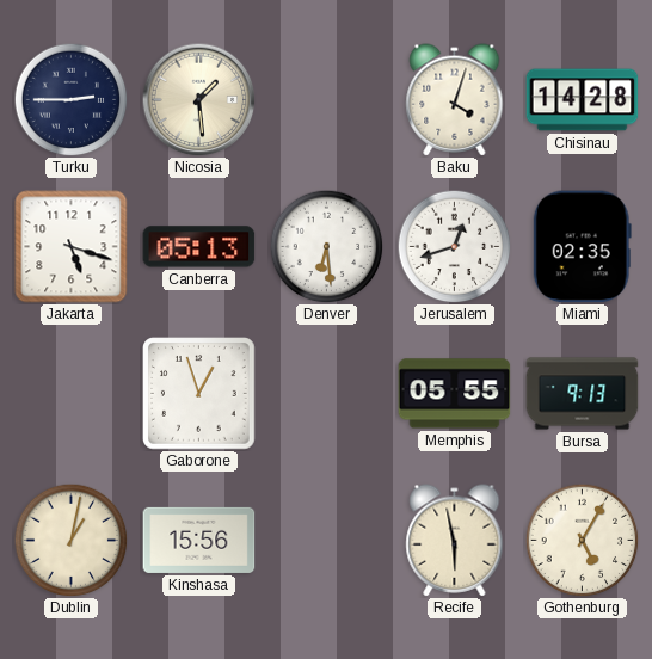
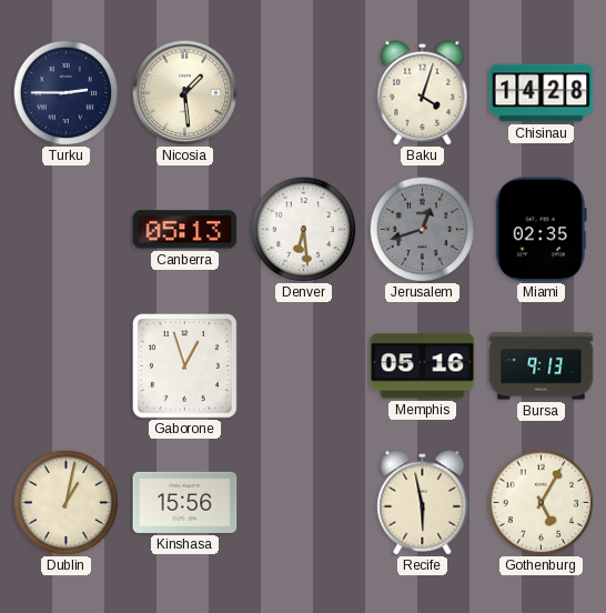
Jakarta: 5:18 -> none (72, 247)
Jerusalem dial: white -> grey (422, 229)
Memphis: 05:55 -> 05:16 (423, 366)
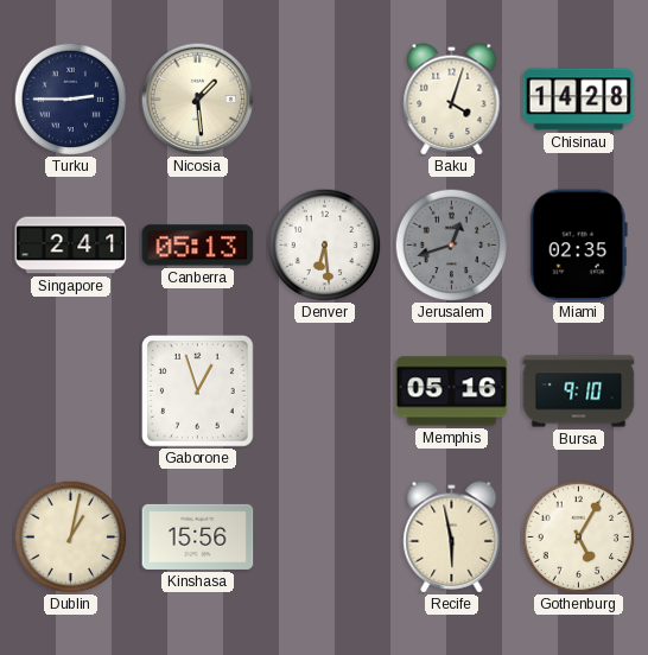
Singapore: none -> 2:41 (71, 246)
Bursa: 9:13 -> 9:10 (579, 392)
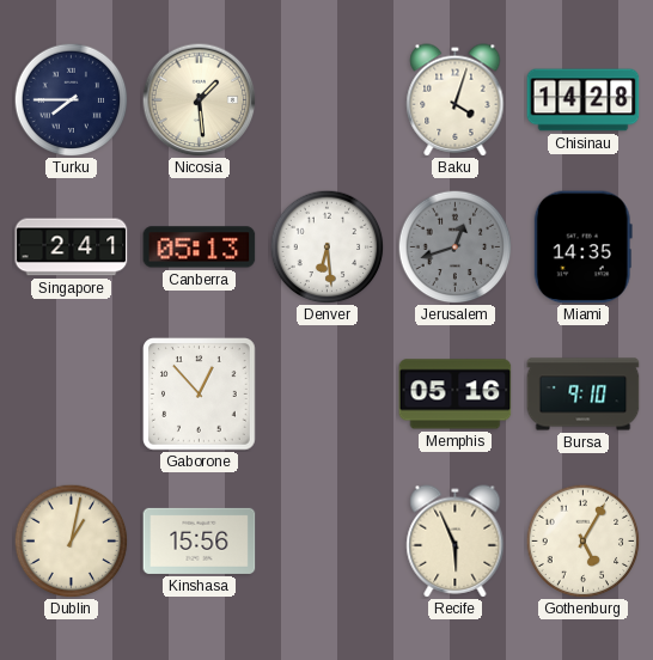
Turku: 2:45 -> 7:45 (71, 99)
Miami: 02:35 -> 14:35 (582, 247)
Gaborone: 12:57 -> 12:53 (200, 395)
Recife: 5:58 -> 5:56 (456, 542)
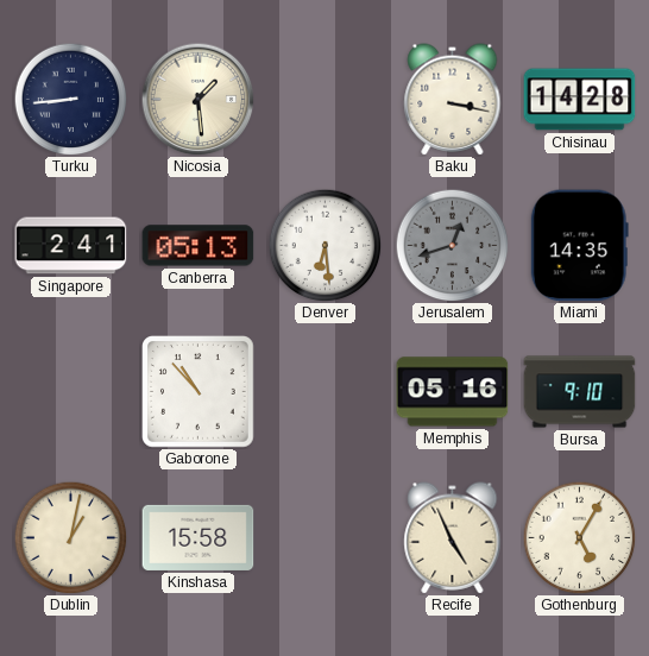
Turku: 7:45 -> 8:44 (70, 99)
Baku: 4:03 -> 3:17 (453, 100)
Gaborone: 12:53 -> 10:53 (199, 392)
Kinshasa: 15:56 -> 15:58 (199, 537)
Recife: 5:56 -> 4:56 (453, 538)
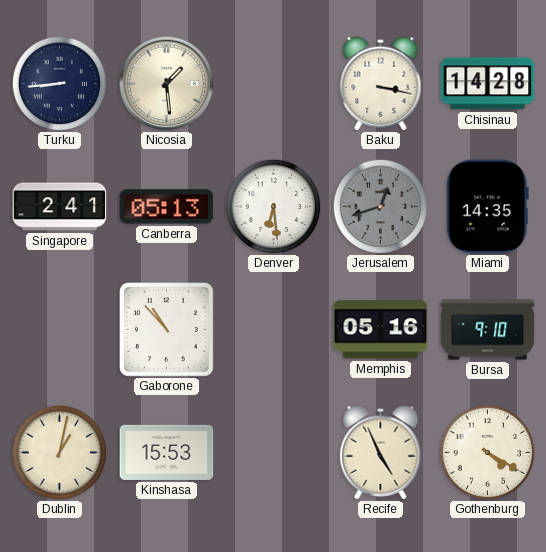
Kinshasa: 15:58 -> 15:53 (167, 452)
Gothenburg: 5:05 -> 4:20 (487, 452)
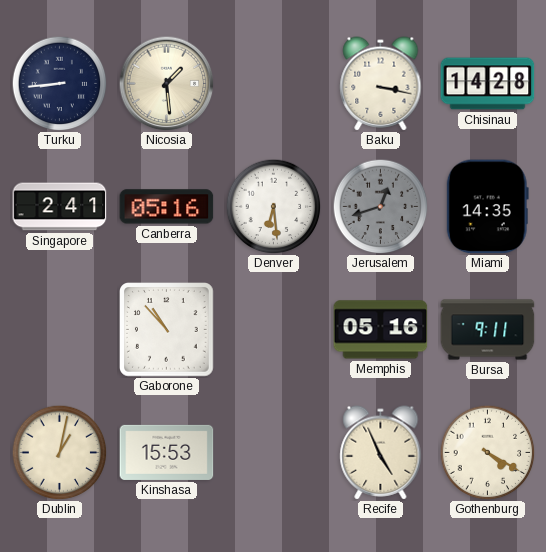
Canberra: 05:13 -> 05:16 (167, 207)
Bursa: 9:10 -> 9:11 (488, 330)
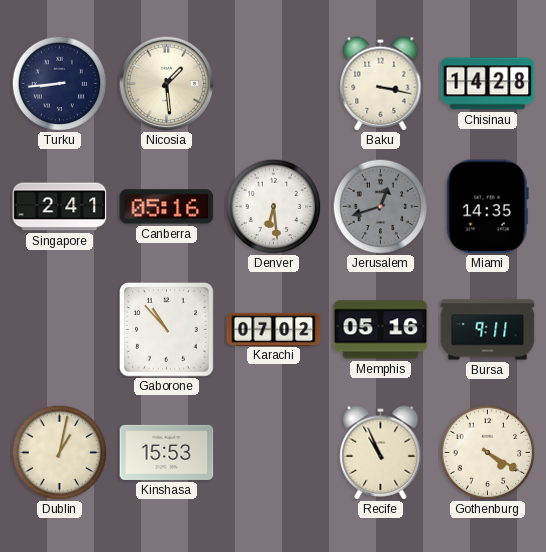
Karachi: none -> 07:02 (274, 329)
Recife: 4:56 -> 10:56 (381, 453)
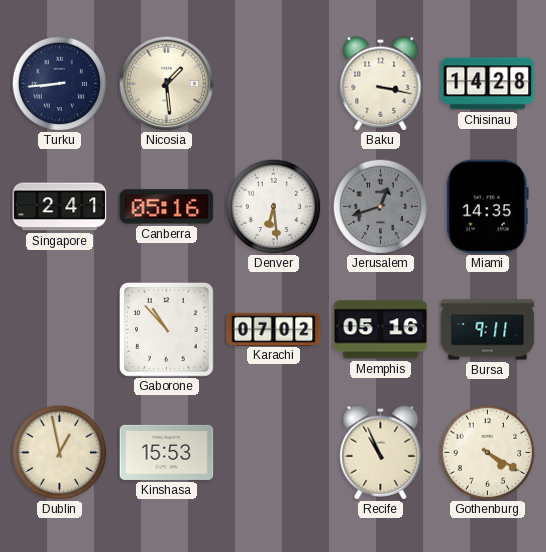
Dublin: 1:02 -> 12:58 (59, 452)
